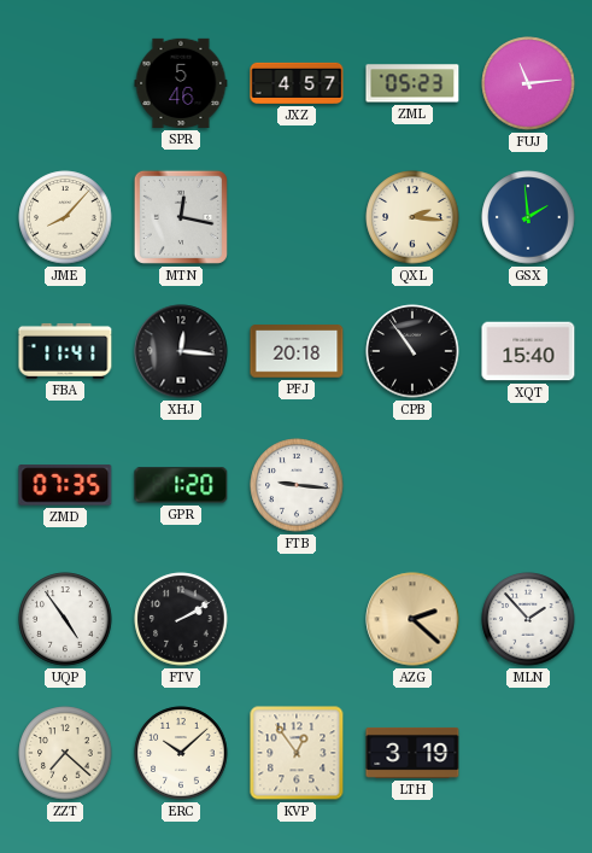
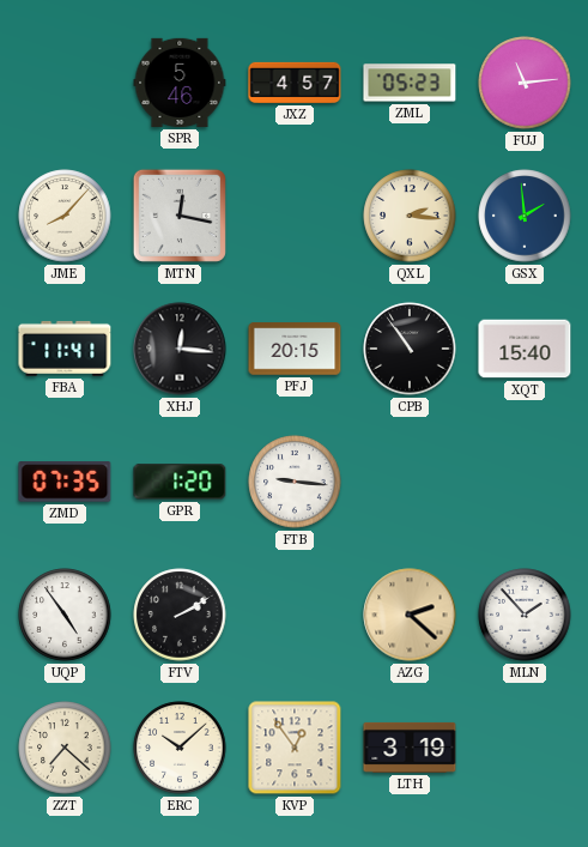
PFJ: 20:18 -> 20:15 (295, 349)
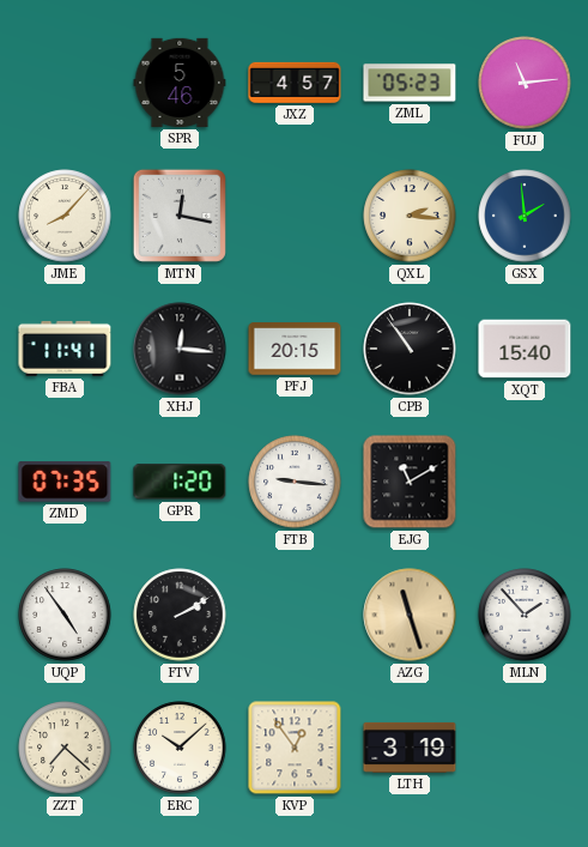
EJG: none -> 11:10 (410, 482)
AZG: 2:22 -> 11:27 (410, 615)
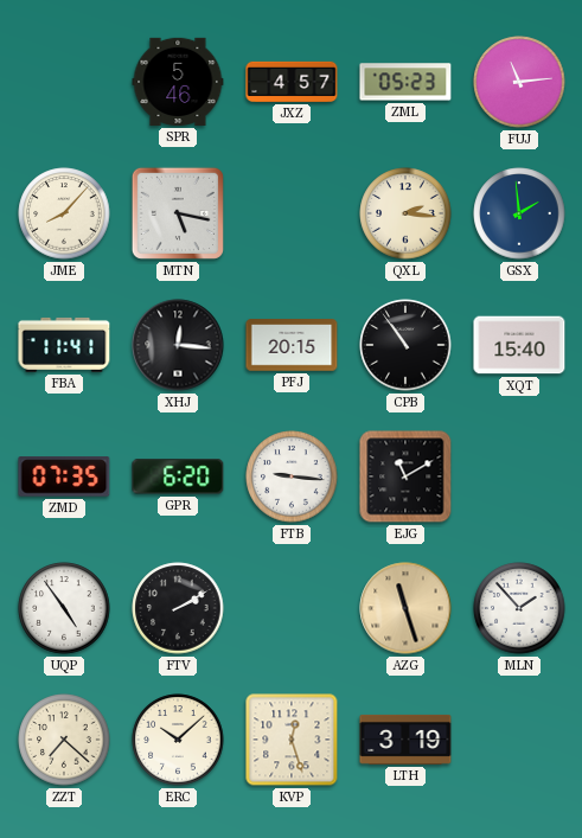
MTN: 12:17 -> 5:17 (178, 213)
GPR: 1:20 -> 6:20 (178, 476)
KVP: 12:54 -> 12:27 (292, 740)
